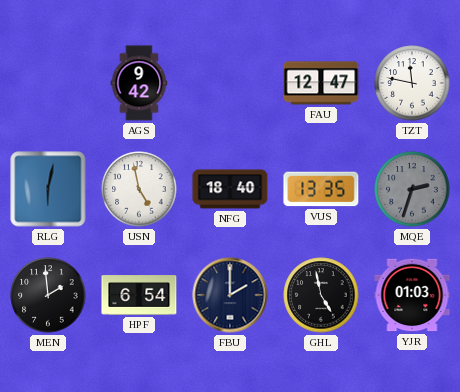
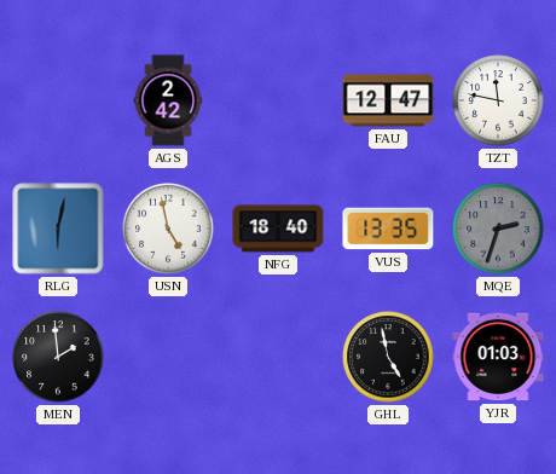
AGS: 9:42 -> 2:42 (168, 100)
HPF: 6:54 -> none (139, 295)
FBU: 2:00 -> none (230, 295)
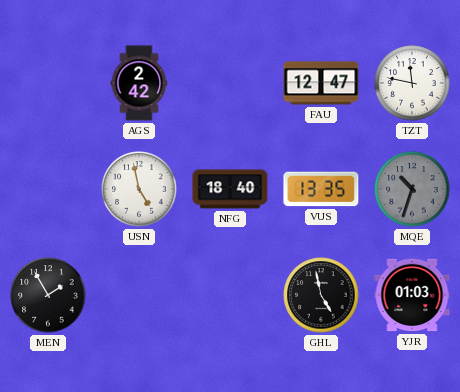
RLG: 6:02 -> none (58, 229)
MQE: 2:33 -> 10:33 (412, 189)
MEN: 1:59 -> 1:55 (48, 295)
